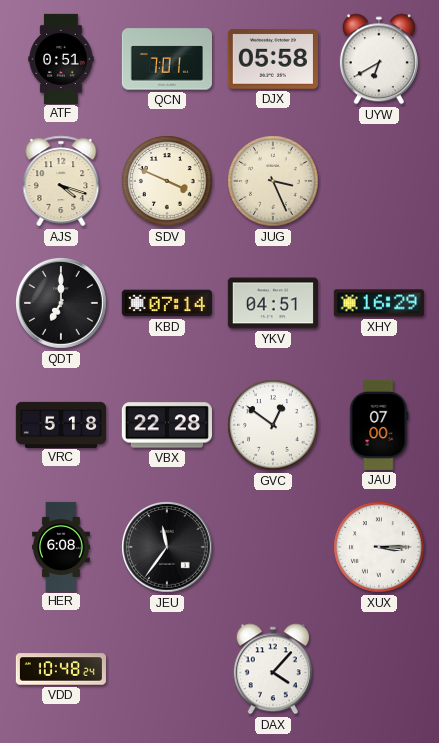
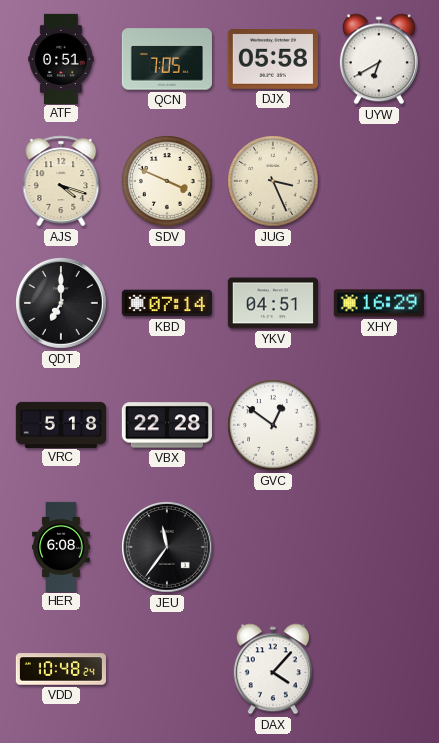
QCN: 7:01 -> 7:05 (167, 59)
JAU: 07:00 -> none (379, 425)
XUX: 3:15 -> none (379, 547)
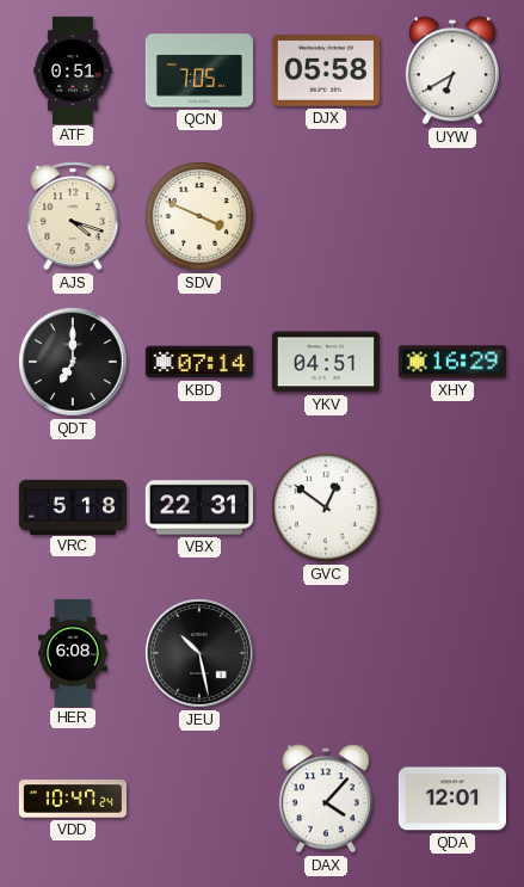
JUG: 3:26 -> none (273, 181)
VBX: 22:28 -> 22:31 (199, 507)
JEU: 11:36 -> 10:28 (201, 654)
VDD: 10:48 -> 10:47 (72, 799)
QDA: none -> 12:01 (452, 799)
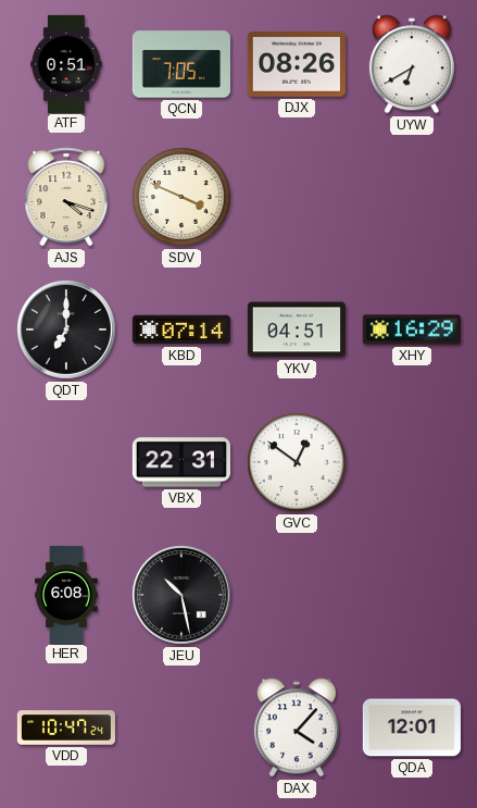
DJX: 05:58 -> 08:26 (297, 65)
VRC: 5:18 -> none (72, 506)
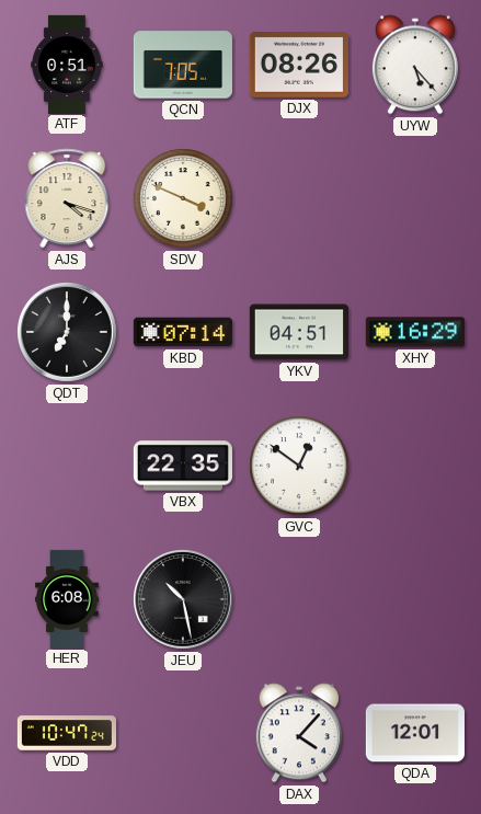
UYW: 6:40 -> 5:23 (415, 65)
VBX: 22:31 -> 22:35 (183, 466)
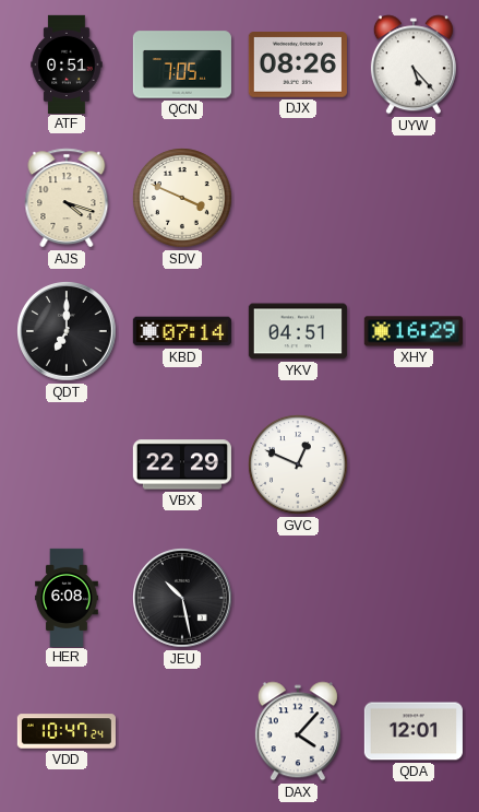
VBX: 22:35 -> 22:29 (182, 464)
GVC: 12:51 -> 12:49 (298, 464)
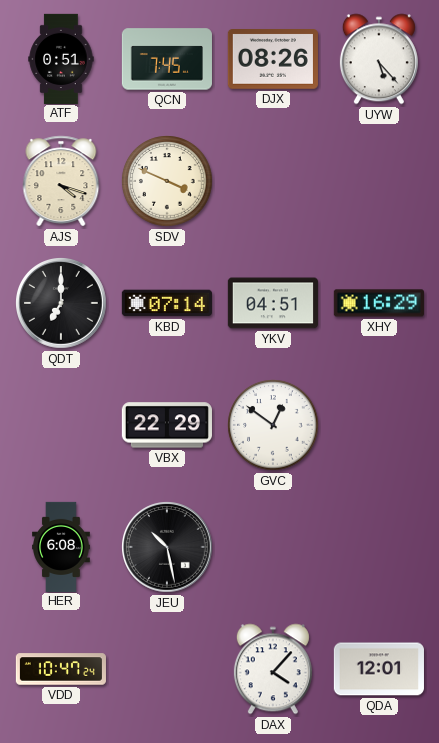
QCN: 7:05 -> 7:45 (167, 59)
GVC: 12:49 -> 12:51 (273, 425)
